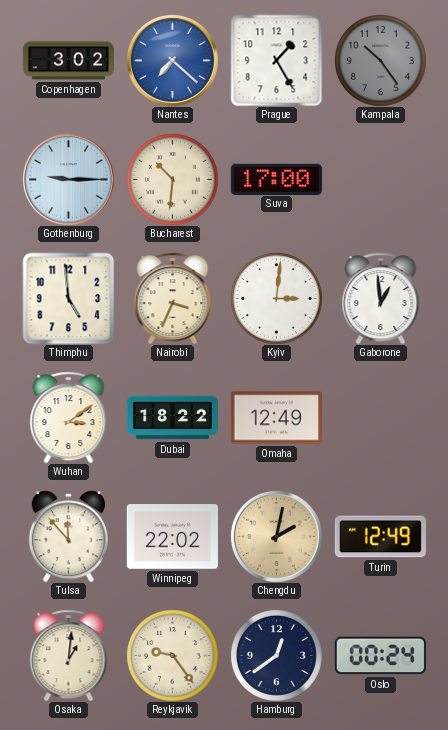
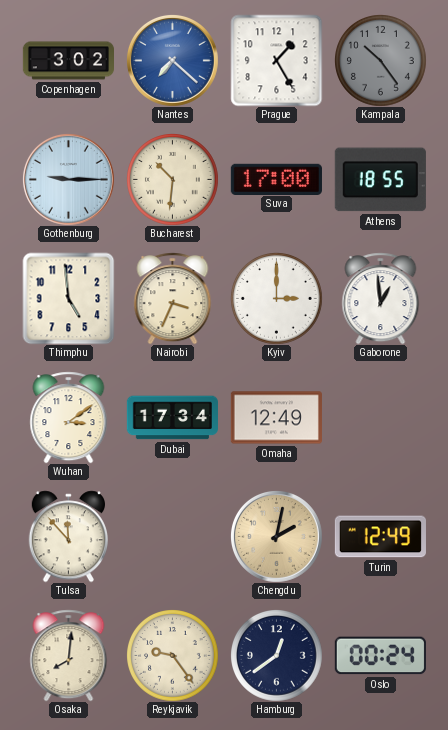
Athens: none -> 18:55 (380, 180)
Kyiv: 3:01 -> 3:00 (277, 299)
Dubai: 18:22 -> 17:34 (172, 418)
Winnipeg: 22:02 -> none (172, 537)
Osaka: 1:01 -> 8:01 (69, 655)
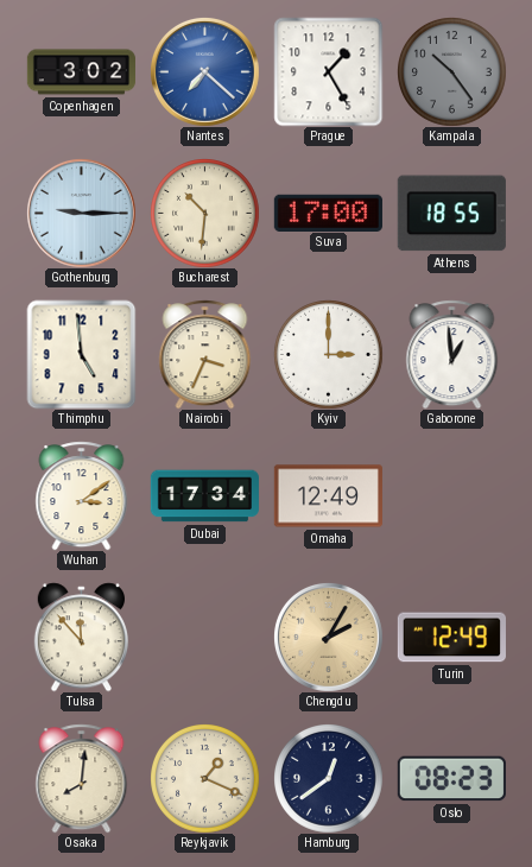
Chengdu: 2:02 -> 2:05 (328, 637)
Reykjavik: 9:24 -> 1:19 (205, 779)
Oslo: 00:24 -> 08:23 (451, 779)
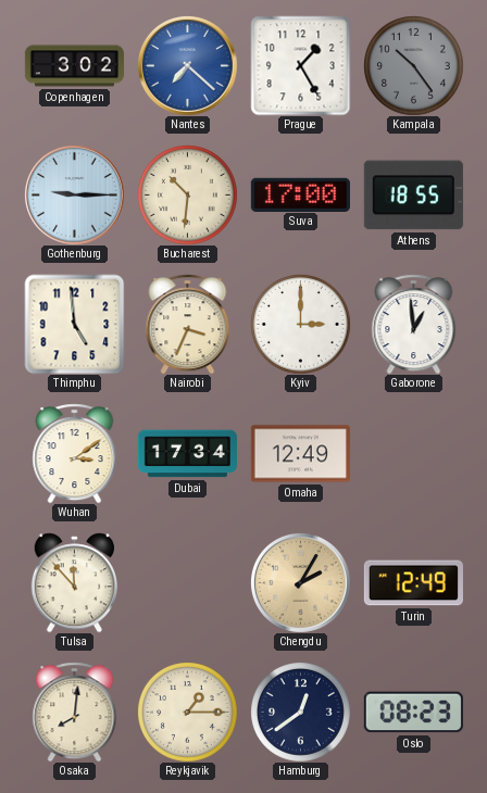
Reykjavik: 1:19 -> 1:15 (188, 713)
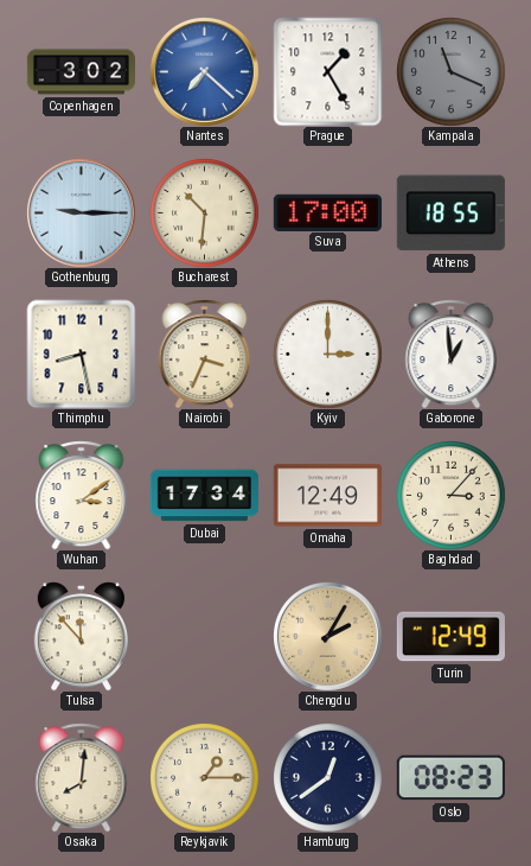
Kampala: 10:24 -> 11:19 (452, 72)
Thimphu: 4:59 -> 8:28 (81, 354)
Baghdad: none -> 3:07 (452, 496)
